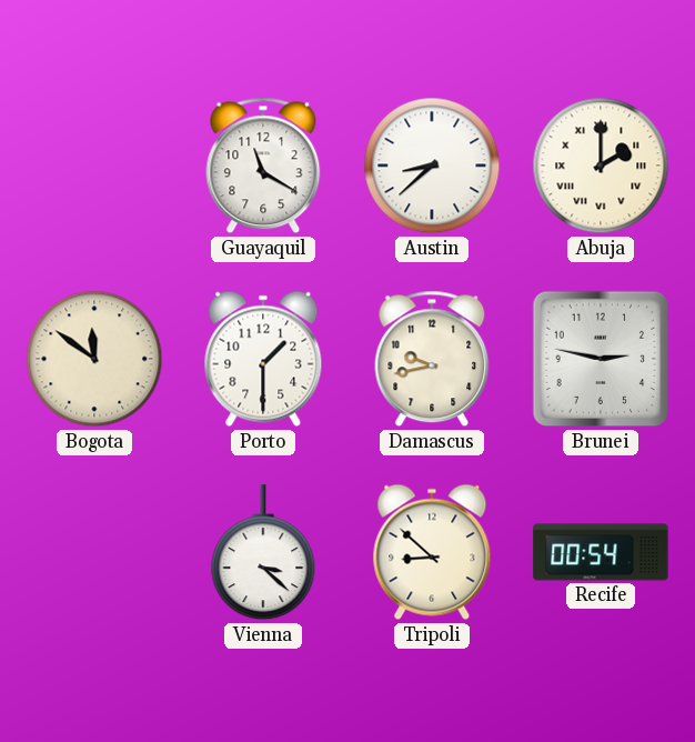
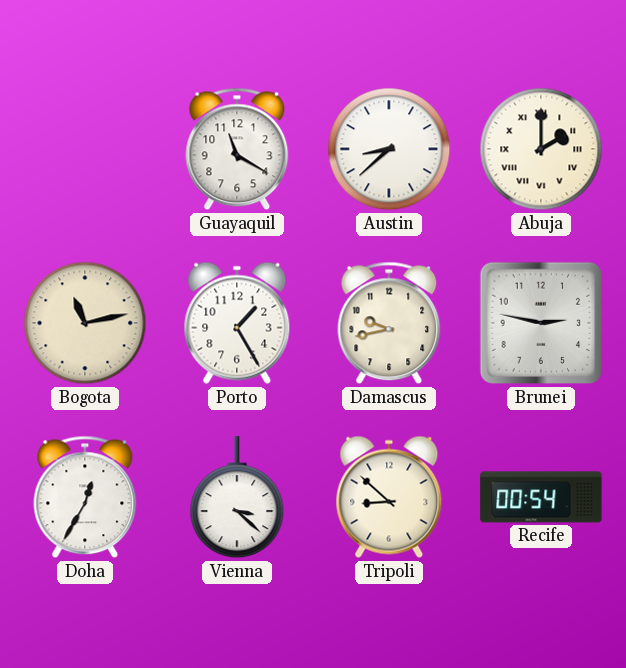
Bogota: 11:51 -> 11:13 (85, 323)
Porto: 1:30 -> 1:25 (237, 323)
Doha: none -> 12:35 (85, 497)
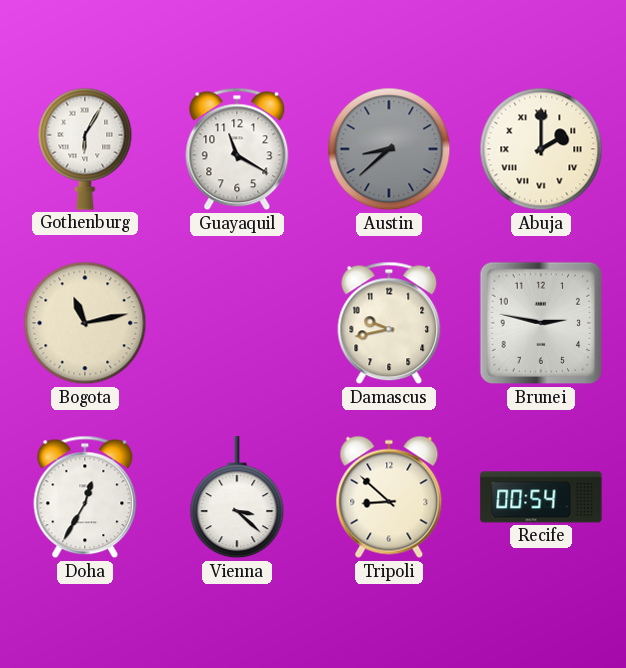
Gothenburg: none -> 6:05 (85, 149)
Austin dial: white -> grey (389, 149)
Porto: 1:25 -> none (237, 323)
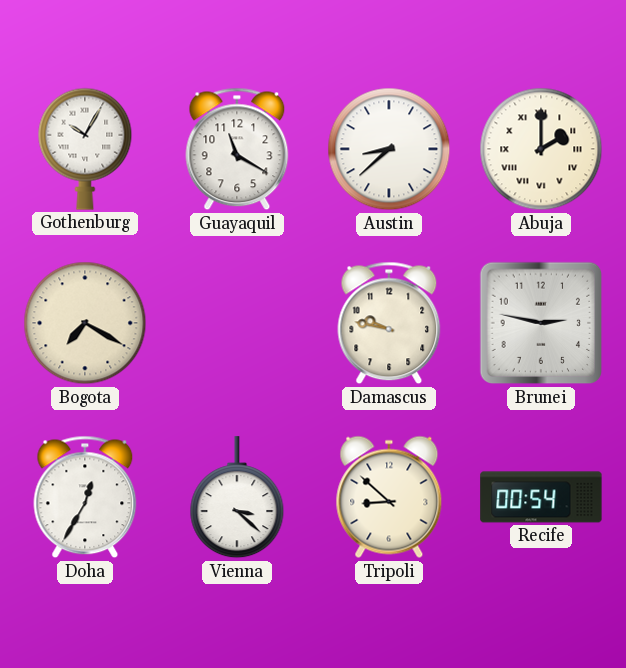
Gothenburg: 6:05 -> 10:05 (85, 149)
Austin dial: grey -> white (389, 149)
Bogota: 11:13 -> 7:20 (85, 323)
Damascus: 9:43 -> 9:47 (389, 323)
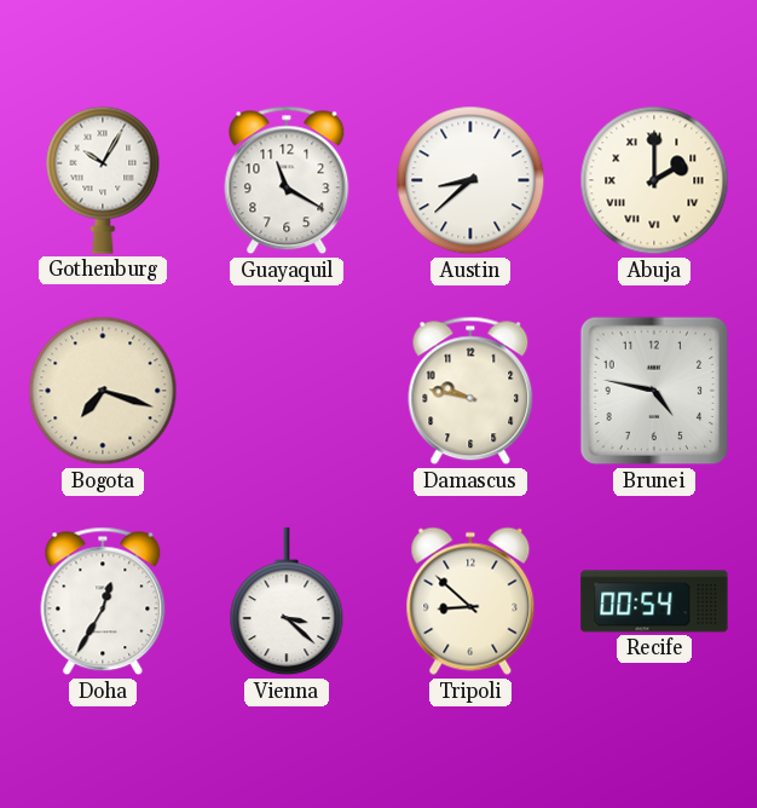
Bogota: 7:20 -> 7:18 (103, 391)
Brunei: 2:47 -> 4:47 (654, 391)
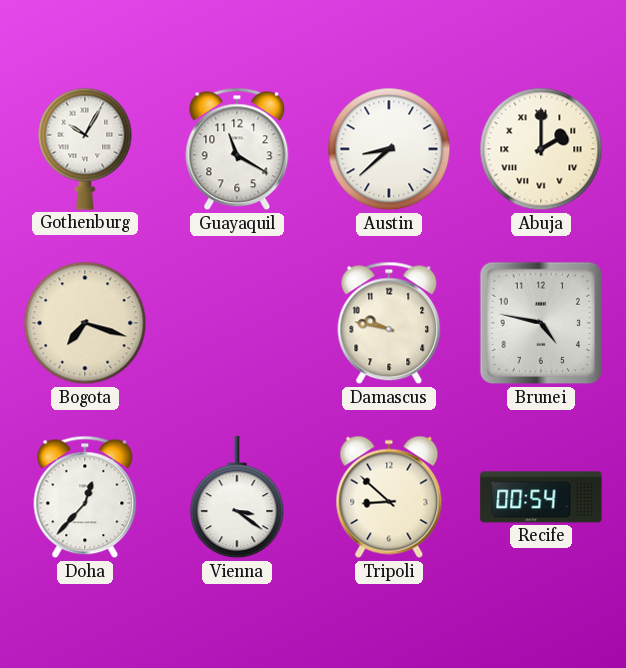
Doha: 12:35 -> 12:37 (85, 497)
Vienna: 3:22 -> 3:21 (237, 498)
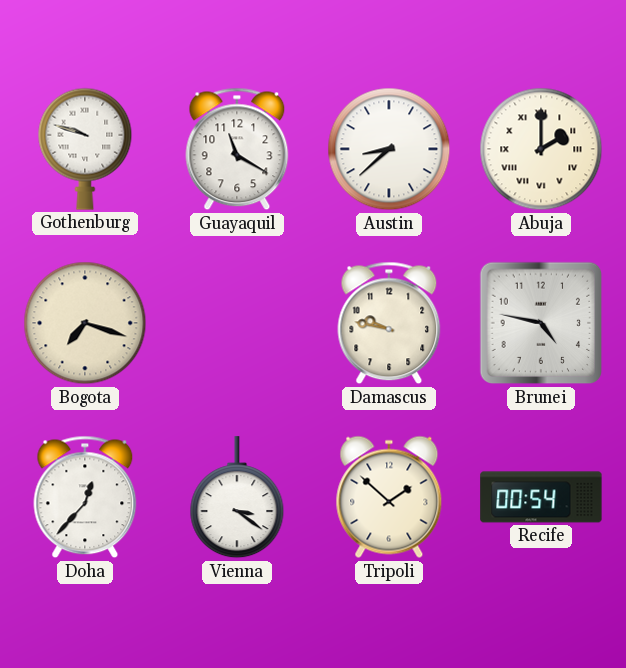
Gothenburg: 10:05 -> 9:48 (85, 149)
Tripoli: 8:52 -> 1:52 (389, 497)
